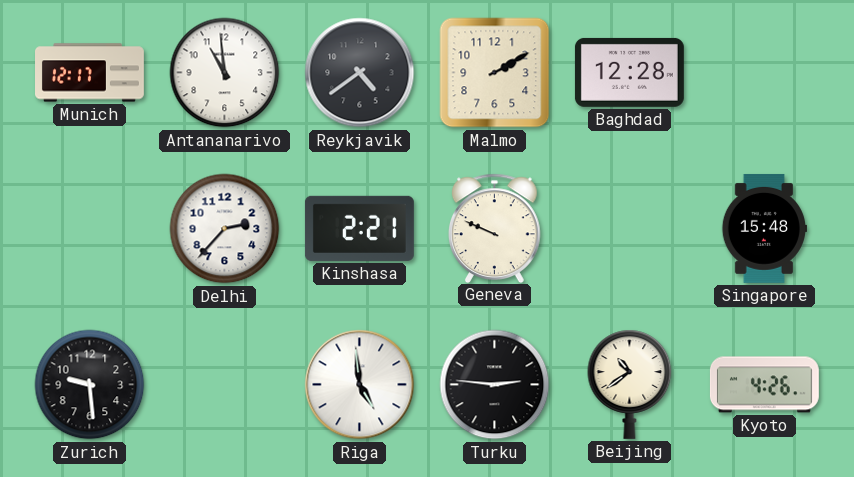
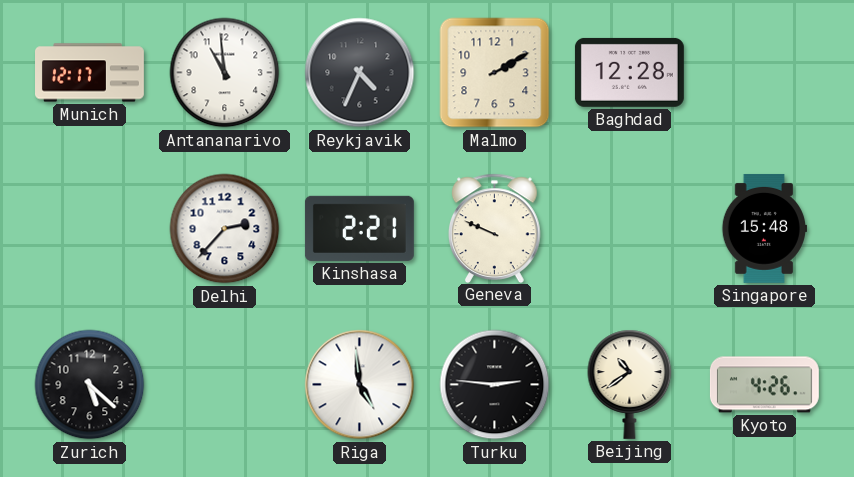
Reykjavik: 4:39 -> 4:34 (360, 73)
Zurich: 9:29 -> 5:22 (90, 385)
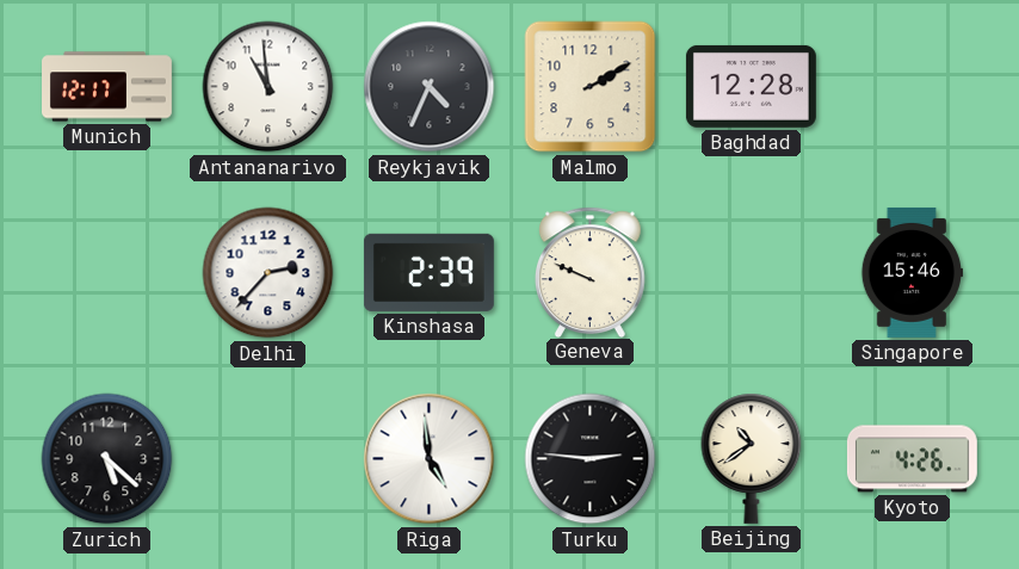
Kinshasa: 2:21 -> 2:39 (428, 272)
Singapore: 15:48 -> 15:46 (912, 272)
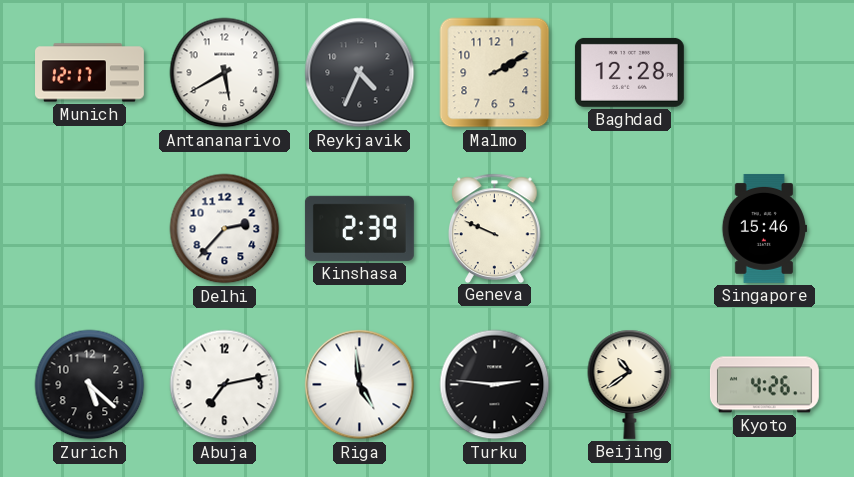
Antananarivo: 10:59 -> 5:40 (225, 73)
Abuja: none -> 7:13 (225, 385)
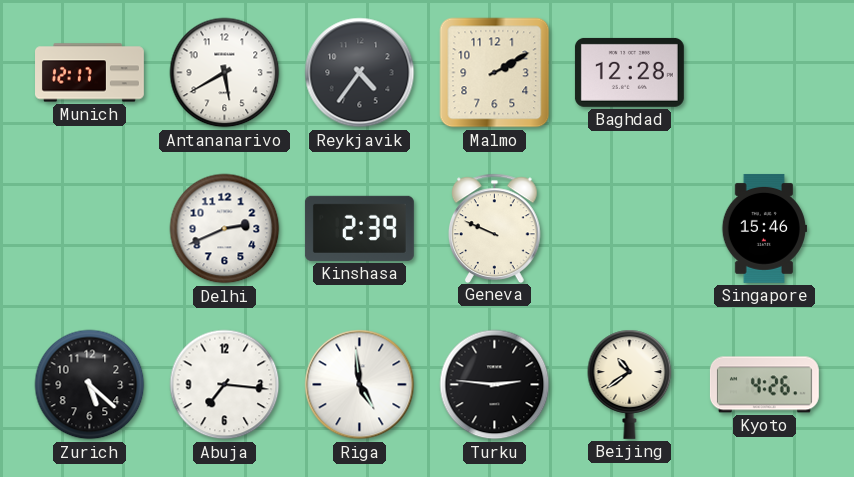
Reykjavik: 4:34 -> 4:36 (360, 73)
Delhi: 2:37 -> 2:41 (225, 229)
Abuja: 7:13 -> 7:16 (225, 385)
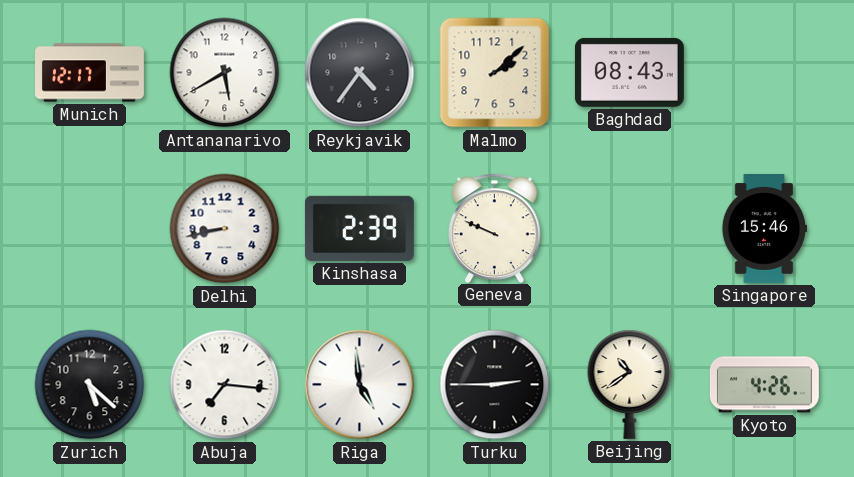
Malmo: 2:10 -> 2:08 (495, 73)
Baghdad: 12:28 -> 08:43 (629, 72)
Delhi: 2:41 -> 8:43 (225, 229)
Turku: 2:46 -> 2:45 (495, 385)
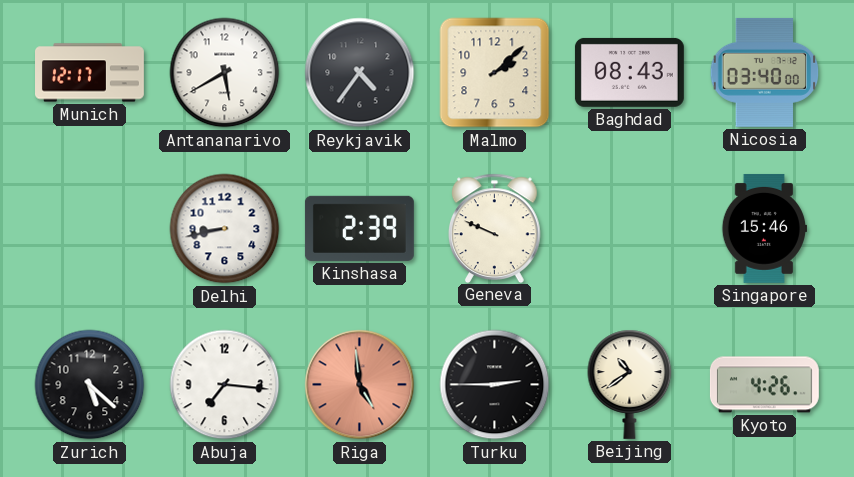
Nicosia: none -> 03:40 (765, 72)
Riga dial: white -> salmon (360, 385)
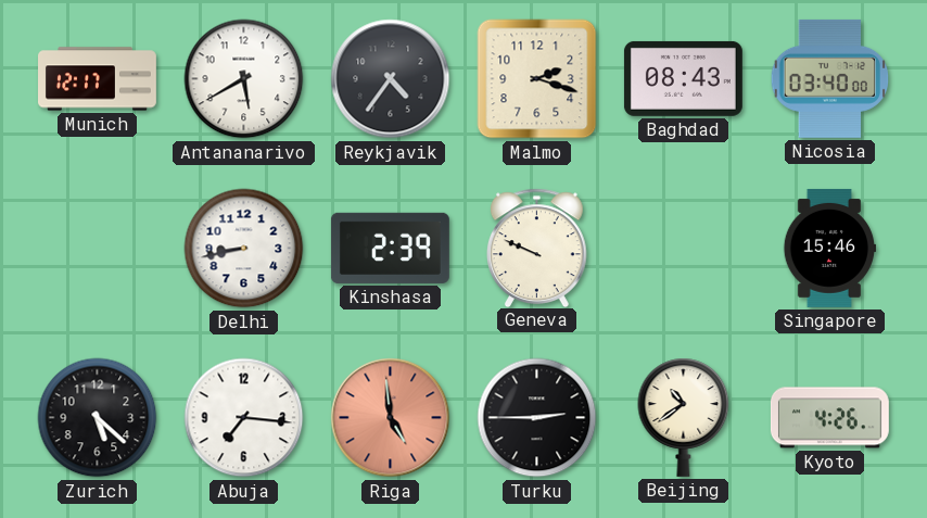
Malmo: 2:08 -> 2:18 (537, 79)
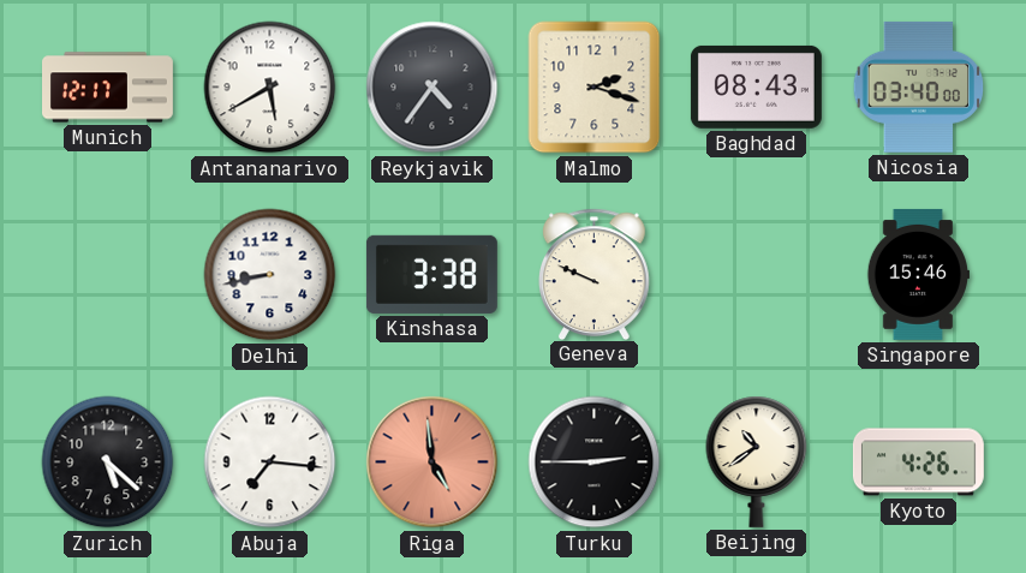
Kinshasa: 2:39 -> 3:38 (431, 274)
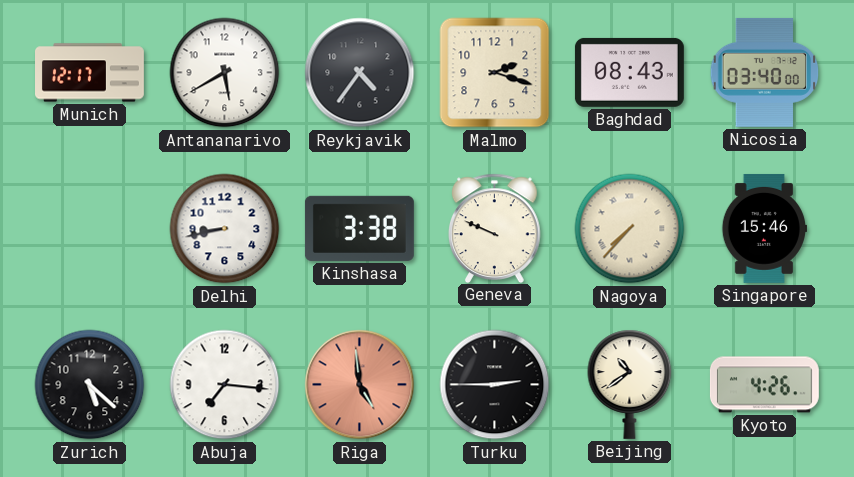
Nagoya: none -> 7:37 (630, 229)
